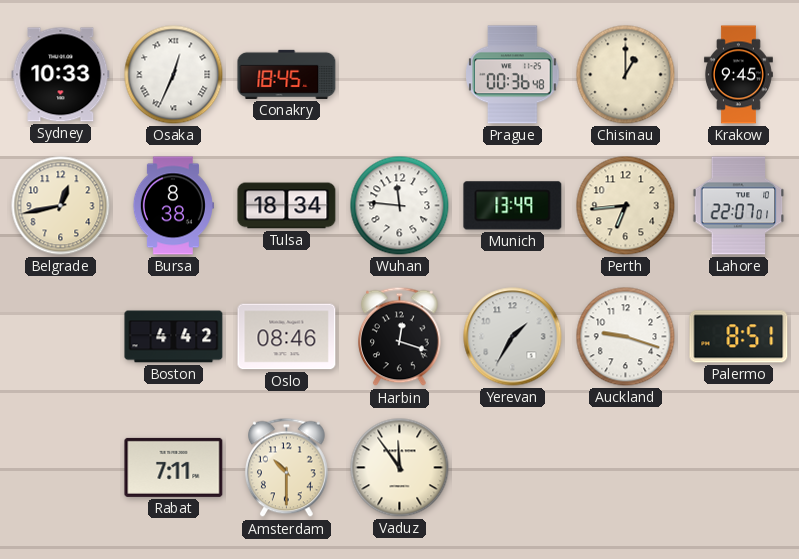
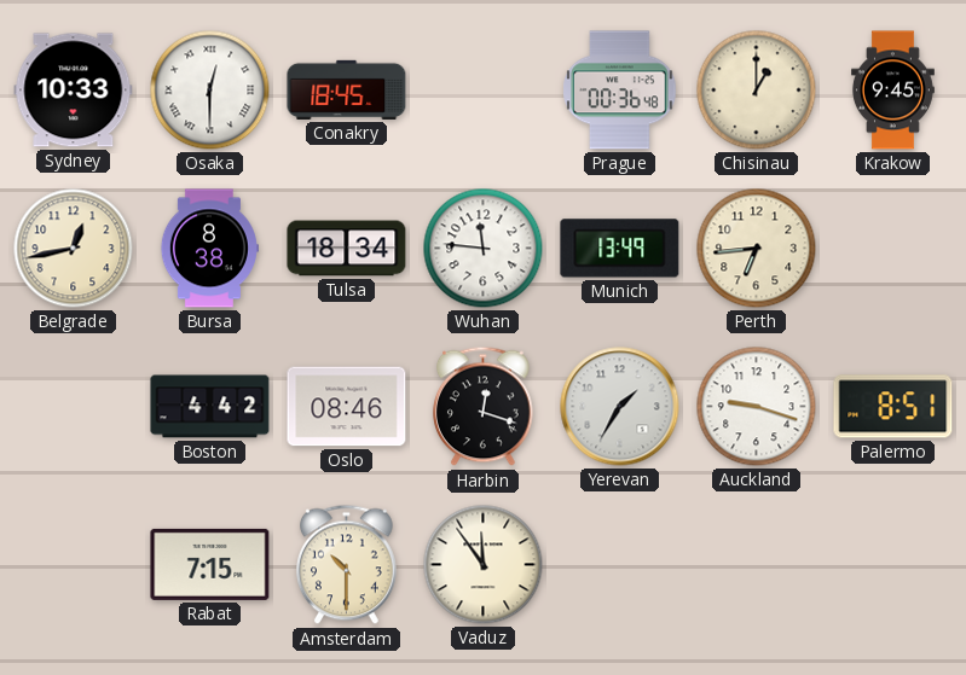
Osaka: 12:34 -> 12:30 (210, 91)
Lahore: 22:07 -> none (739, 206)
Rabat: 7:11 -> 7:15 (210, 564)
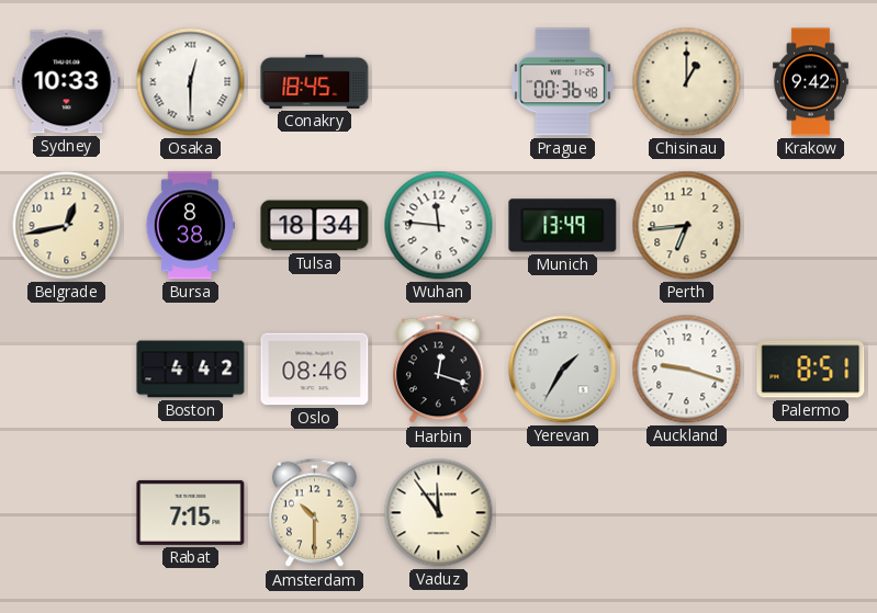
Krakow: 9:45 -> 9:42 (810, 82)
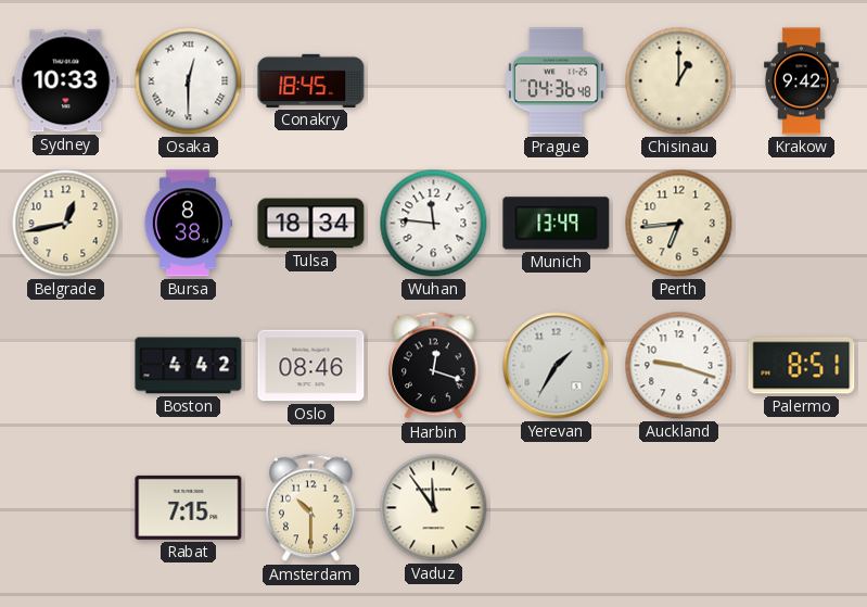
Prague: 00:36 -> 04:36 (557, 81)
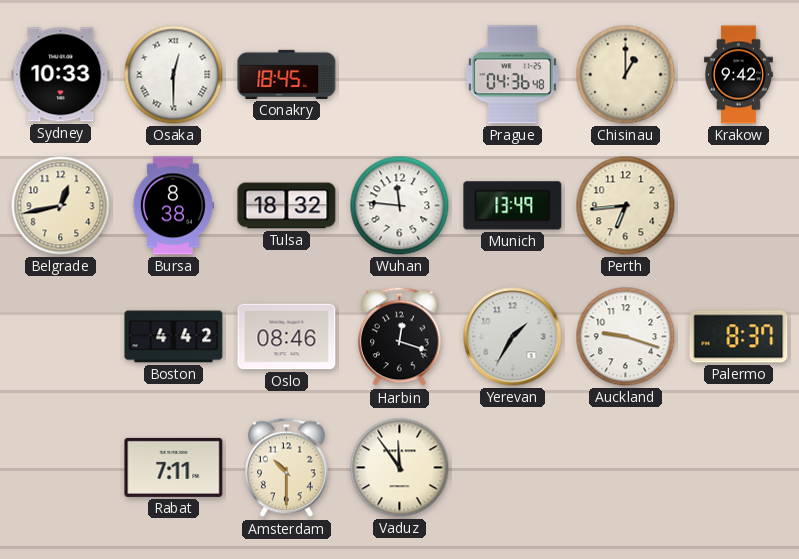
Tulsa: 18:34 -> 18:32 (287, 206)
Palermo: 8:51 -> 8:37 (739, 337)
Rabat: 7:15 -> 7:11 (174, 467)
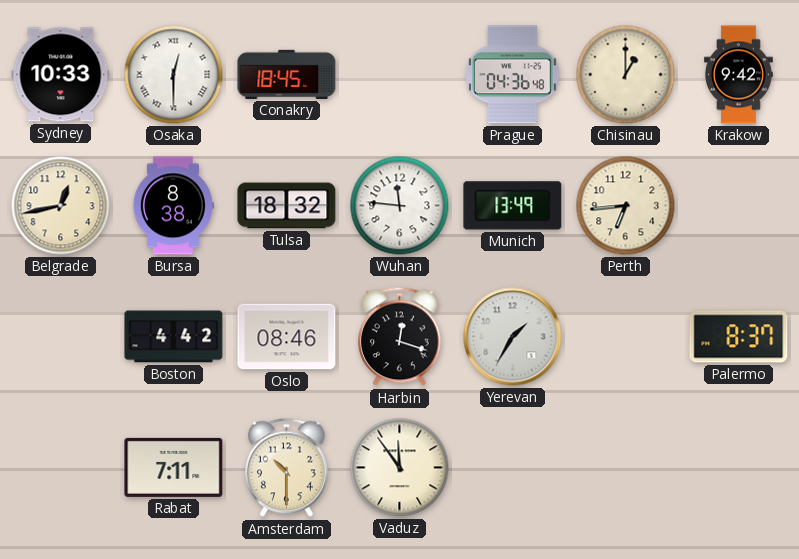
Auckland: 9:18 -> none (626, 337)
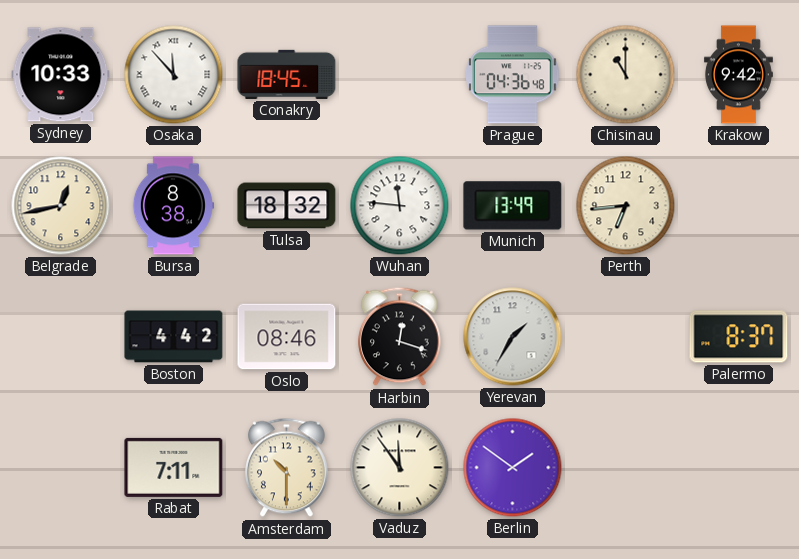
Osaka: 12:30 -> 11:53 (174, 75)
Chisinau: 1:00 -> 11:00 (626, 75)
Berlin: none -> 1:51 (513, 468)
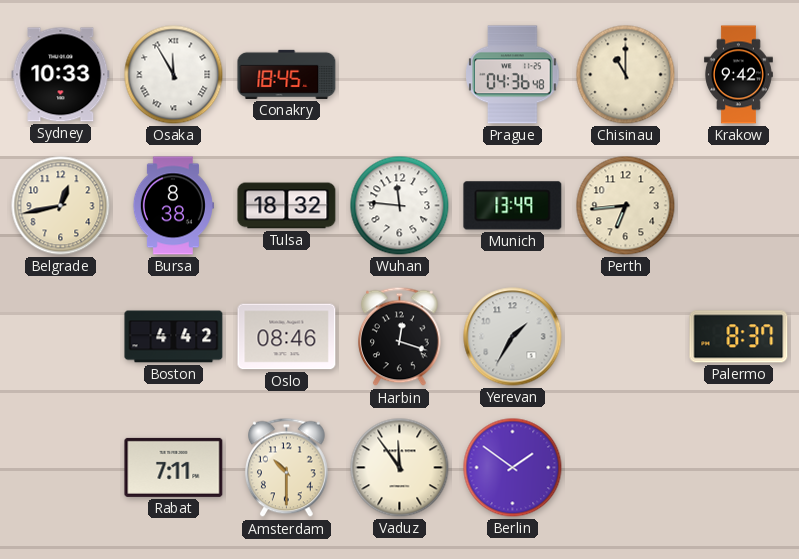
Osaka: 11:53 -> 11:55 (174, 75)
